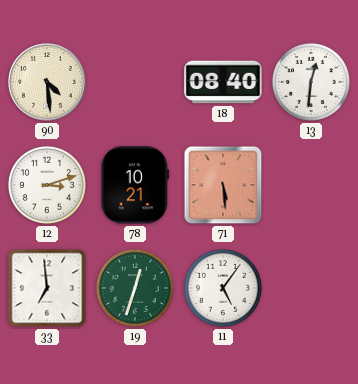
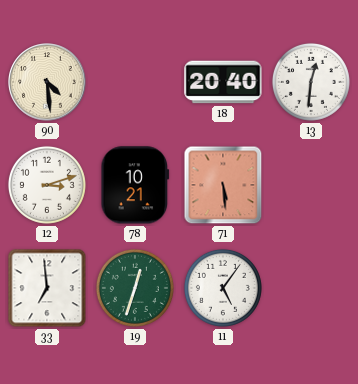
18: 08:40 -> 20:40 (223, 82)
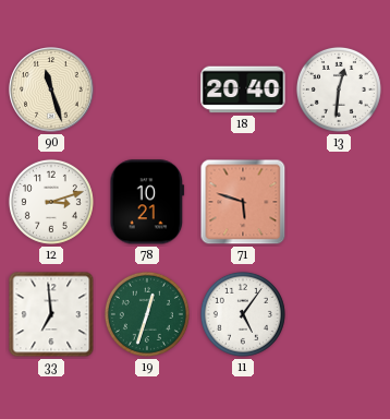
90: 4:29 -> 11:27 (51, 89)
71: 5:29 -> 5:48 (243, 202)
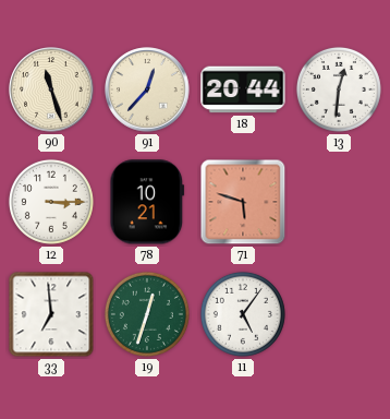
91: none -> 12:37 (147, 89)
18: 20:40 -> 20:44 (243, 89)
12: 3:12 -> 3:15 (51, 202)
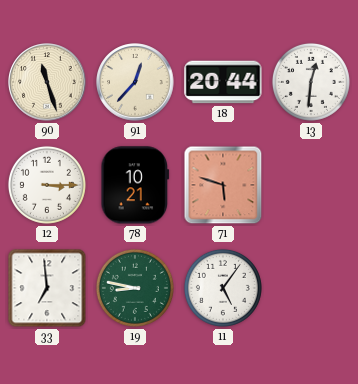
19: 12:33 -> 8:47 (135, 288)
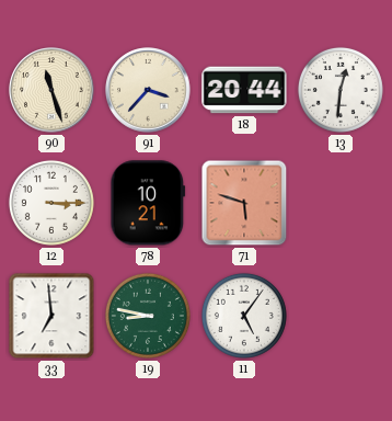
91: 12:37 -> 3:37 (148, 90)
